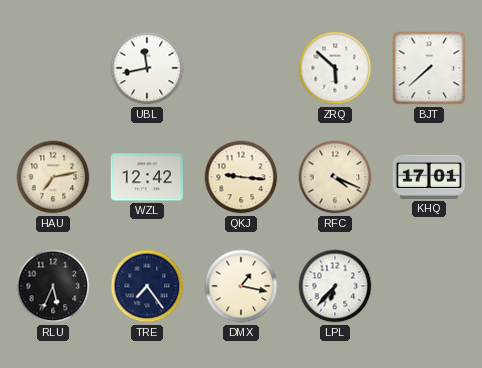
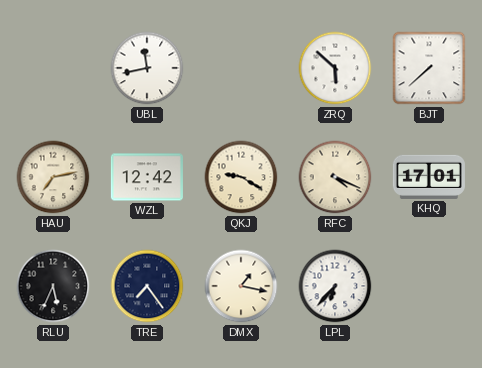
QKJ: 9:16 -> 9:20 (241, 177)
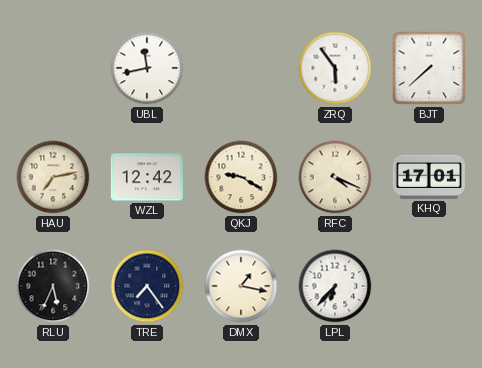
ZRQ: 5:52 -> 5:54 (335, 68)
